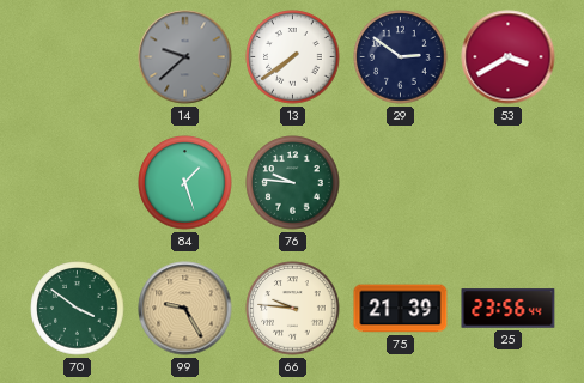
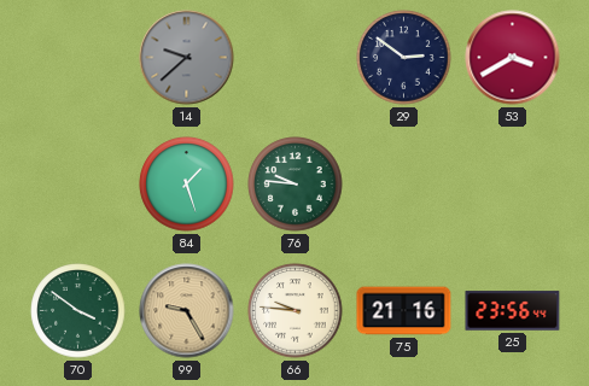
13: 7:39 -> none (293, 57)
75: 21:39 -> 21:16 (404, 311)
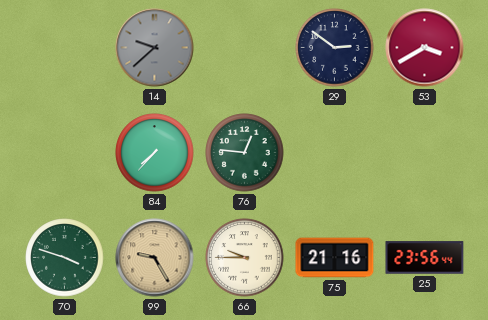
84: 1:27 -> 7:37 (155, 153)
76: 9:46 -> 12:46 (245, 153)
70: 3:51 -> 3:48 (65, 258)
66: 9:46 -> 9:45 (245, 258)
